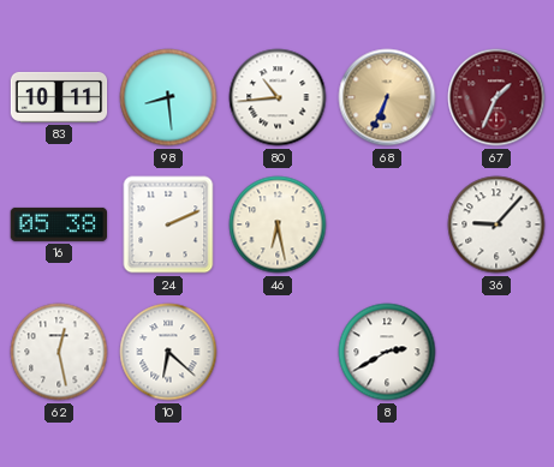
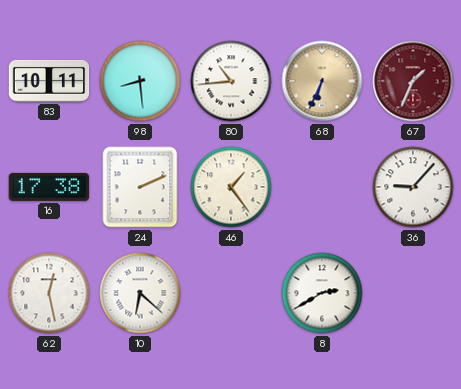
16: 05:38 -> 17:38 (48, 187)
46: 6:28 -> 1:24 (231, 187)
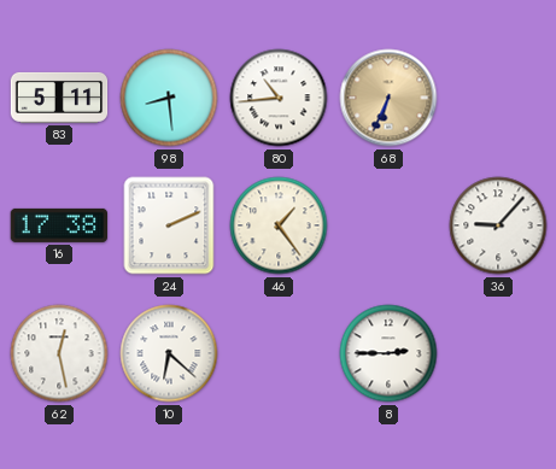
83: 10:11 -> 5:11 (59, 98)
67: 1:34 -> none (413, 81)
8: 2:40 -> 2:45 (388, 353)
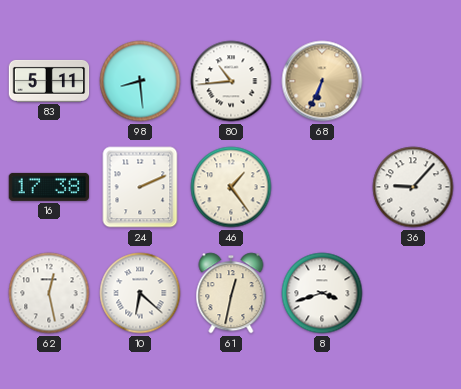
61: none -> 12:32 (231, 293)
8: 2:45 -> 3:42 (322, 293)
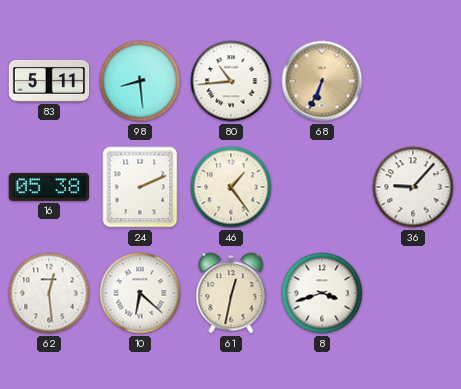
16: 17:38 -> 05:38 (48, 187)
62: 12:28 -> 12:29 (49, 293)
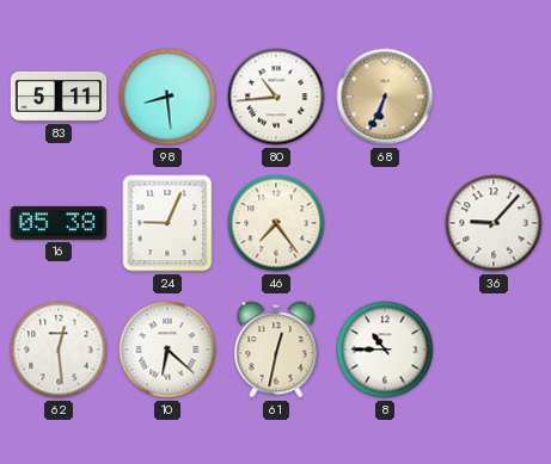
24: 2:11 -> 9:04 (167, 223)
46: 1:24 -> 7:24 (276, 223)
8: 3:42 -> 10:45 (385, 349)
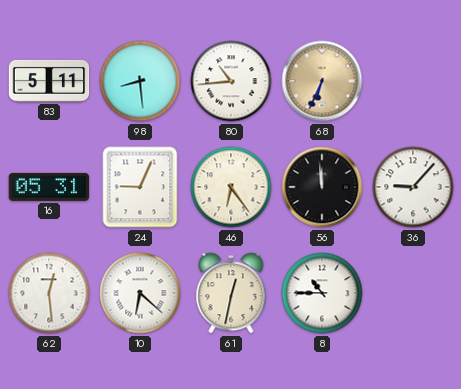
16: 05:38 -> 05:31 (48, 187)
46: 7:24 -> 6:24 (231, 187)
56: none -> 11:59 (322, 187)
